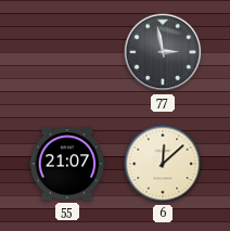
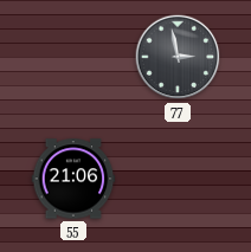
55: 21:07 -> 21:06 (73, 179)
6: 12:08 -> none (163, 164)
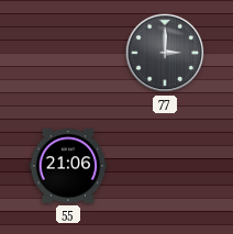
77: 2:58 -> 3:00 (165, 53)
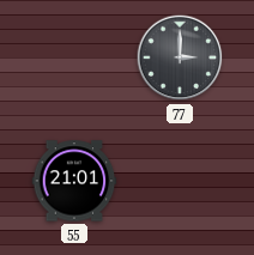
55: 21:06 -> 21:01 (74, 181)
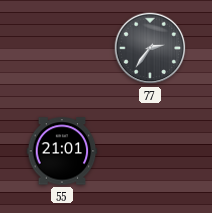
77: 3:00 -> 2:36 (150, 48)
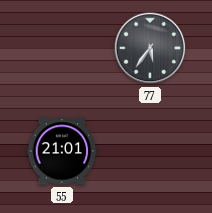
77: 2:36 -> 5:36 (150, 48)
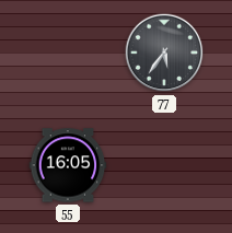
55: 21:01 -> 16:05 (68, 165)
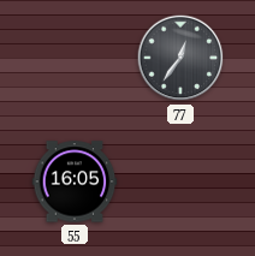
77: 5:36 -> 12:36 (180, 58)
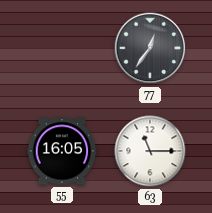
63: none -> 11:15 (150, 151)
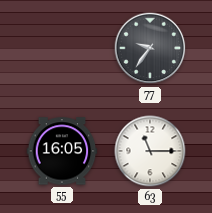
77: 12:36 -> 9:36 (150, 48)
